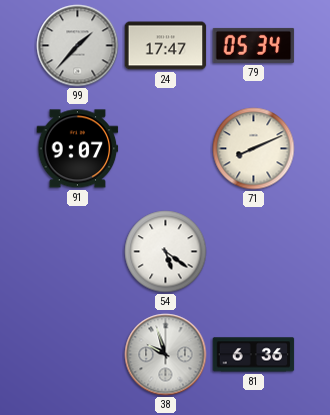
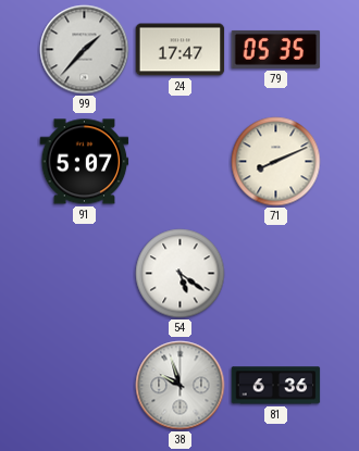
79: 05:34 -> 05:35 (276, 49)
91: 9:07 -> 5:07 (85, 162)
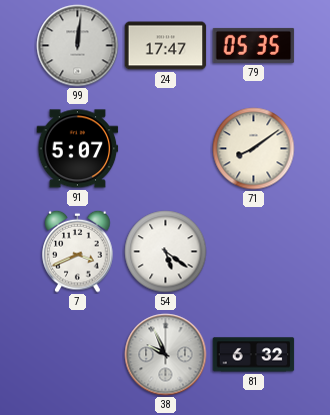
99: 1:37 -> 12:01 (78, 46)
71: 8:11 -> 8:09 (254, 149)
7: none -> 3:41 (78, 251)
38: 9:57 -> 9:56 (166, 355)
81: 6:36 -> 6:32 (254, 355)
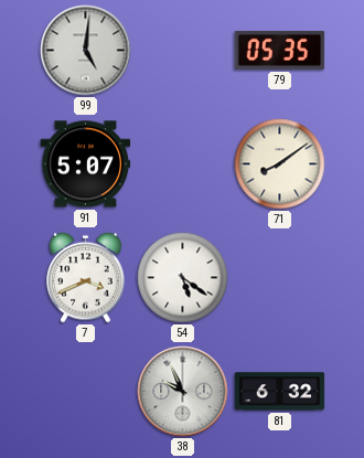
99: 12:01 -> 5:01 (86, 51)
24: 17:47 -> none (166, 46)
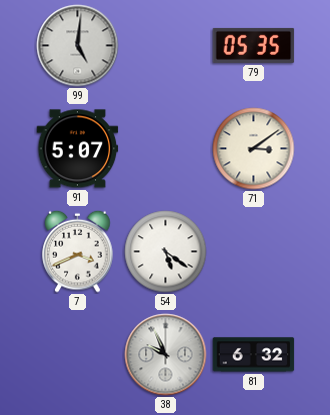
71: 8:09 -> 3:09 (254, 149)
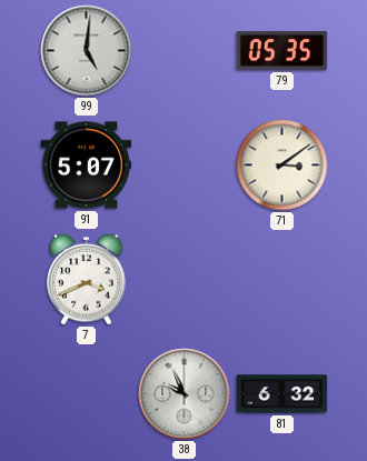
54: 5:21 -> none (166, 252)
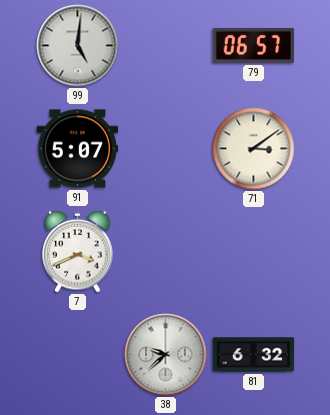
79: 05:35 -> 06:57 (254, 45)
38: 9:56 -> 9:38 (166, 355)
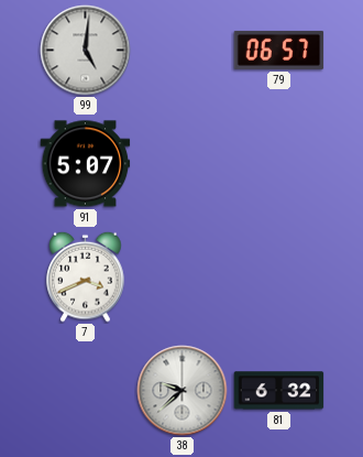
71: 3:09 -> none (254, 149)
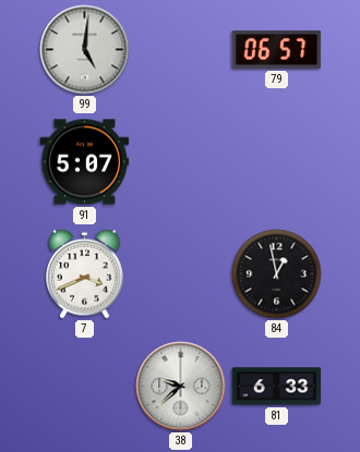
84: none -> 12:58 (277, 274)
81: 6:32 -> 6:33 (277, 387)
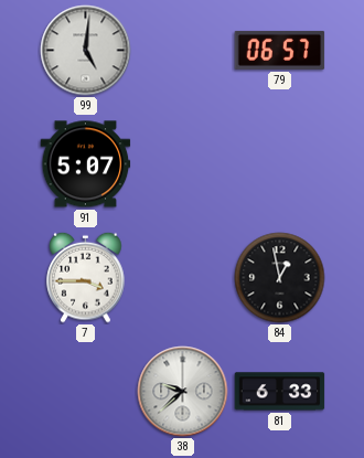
7: 3:41 -> 3:45 (86, 277)
